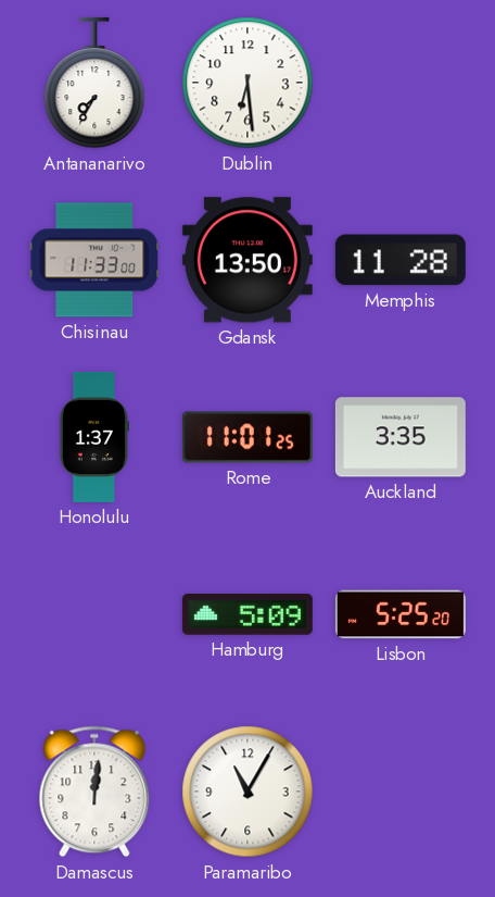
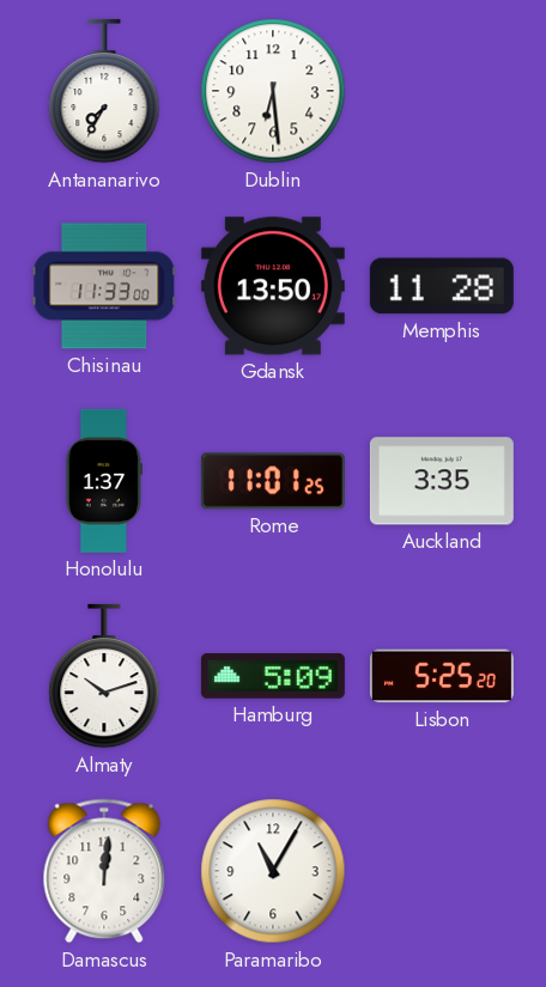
Almaty: none -> 10:12 (104, 676)
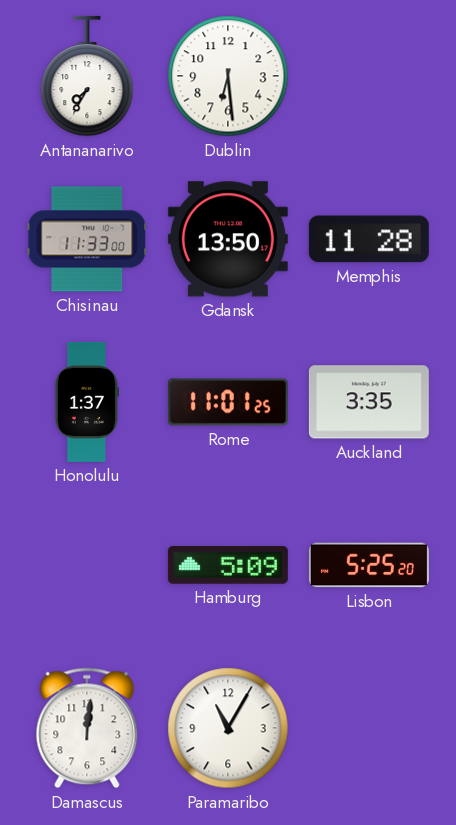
Almaty: 10:12 -> none (104, 676)
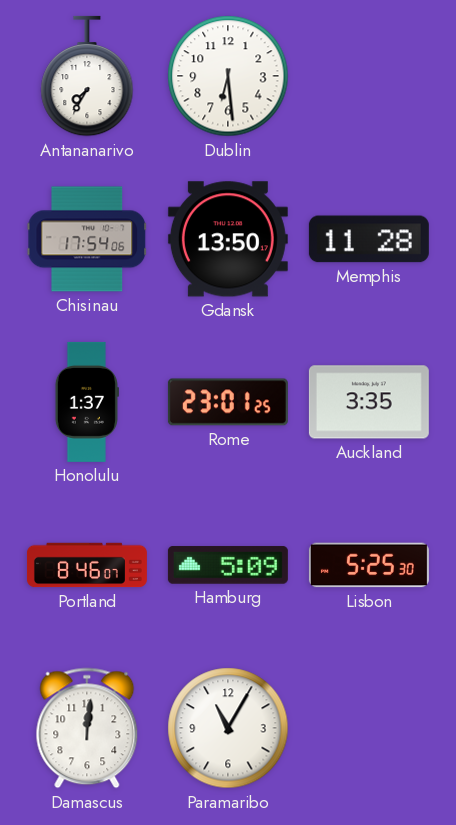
Chisinau: 11:33 -> 17:54 (87, 239)
Rome: 11:01 -> 23:01 (228, 402)
Portland: none -> 8:46 (87, 565)
Lisbon: 5:25:20 -> 5:25:30 (369, 565)
